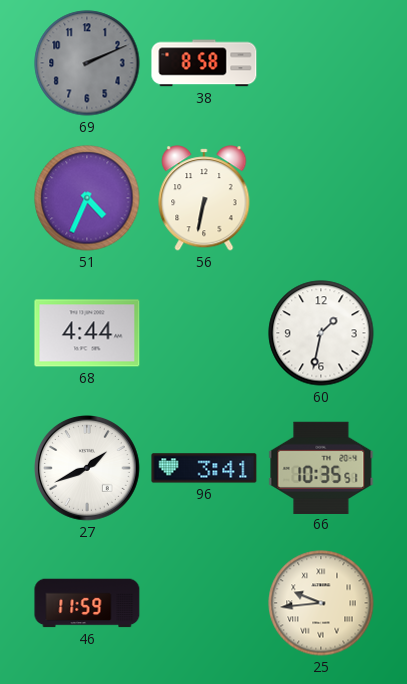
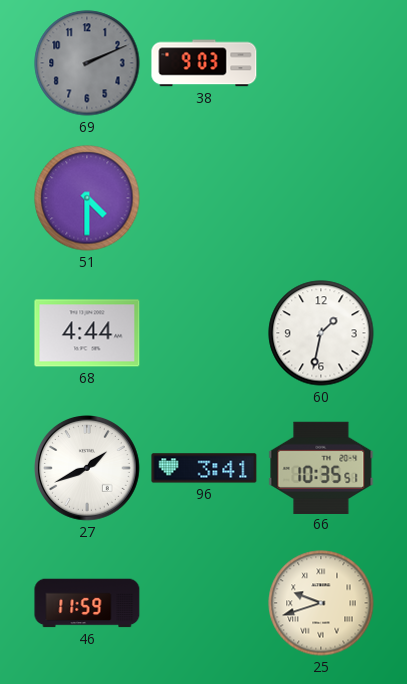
38: 8:58 -> 9:03 (204, 63)
51: 4:34 -> 4:30 (87, 198)
56: 6:32 -> none (204, 198)
25: 9:44 -> 9:42 (321, 603)
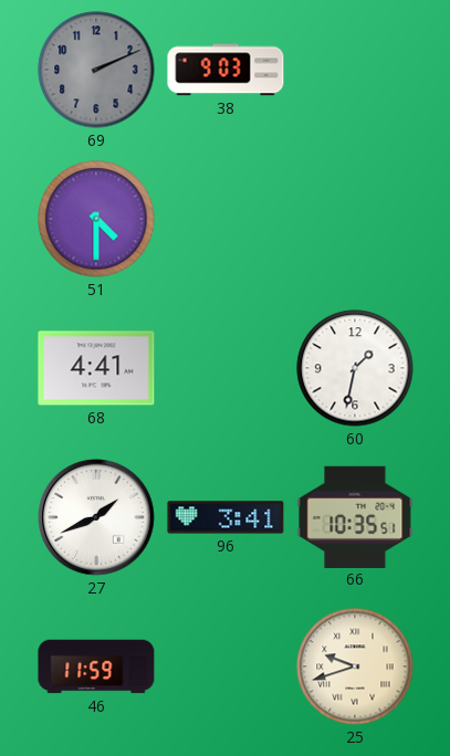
68: 4:44 -> 4:41 (96, 368)
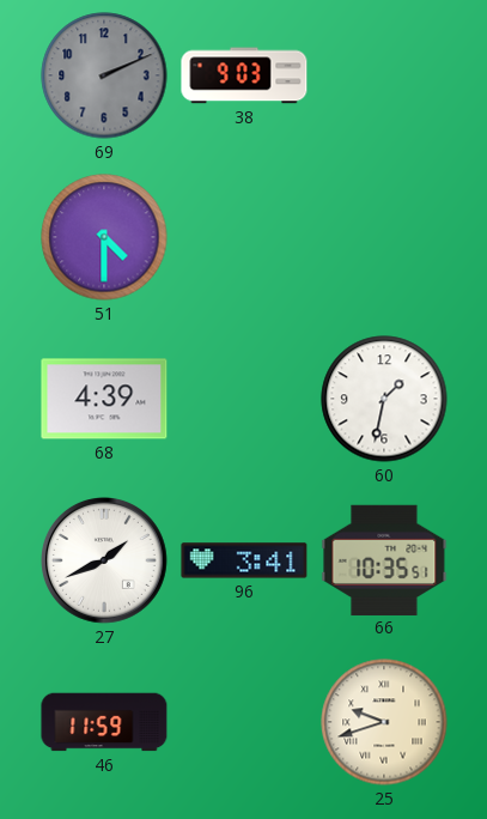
68: 4:41 -> 4:39 (104, 399)
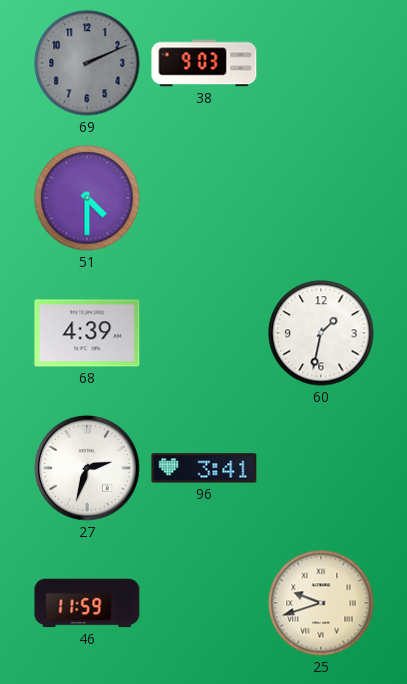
27: 1:41 -> 2:33 (88, 469)
66: 10:35 -> none (384, 559)
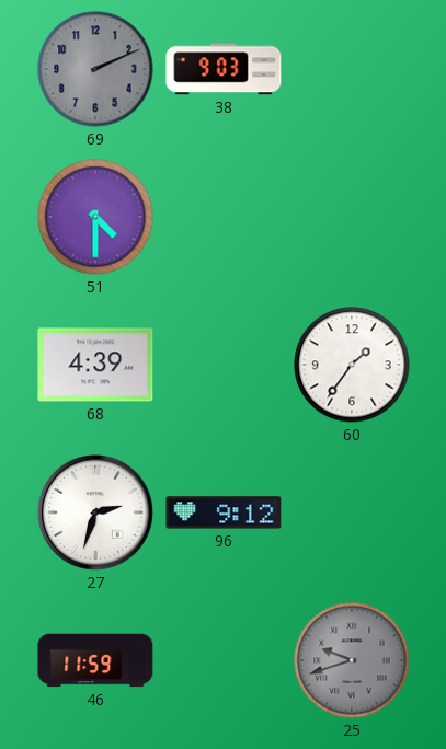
60: 1:32 -> 1:36 (352, 365)
96: 3:41 -> 9:12 (224, 512)
25 dial: cream -> grey (352, 660)
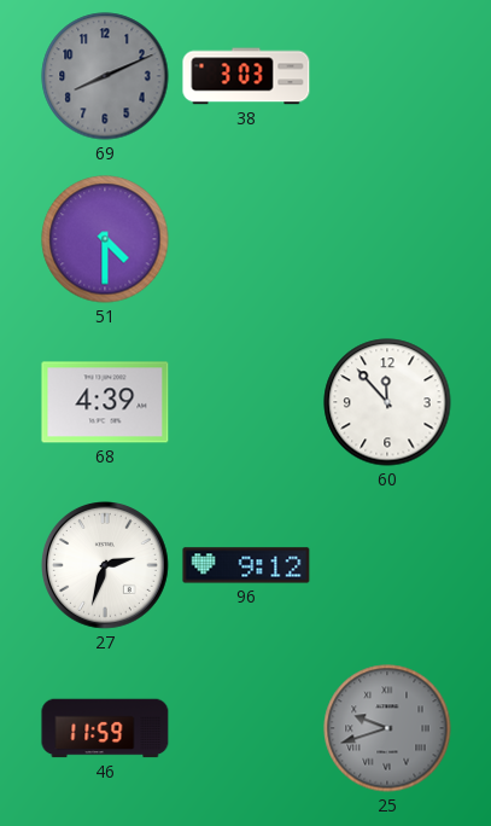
69: 2:11 -> 8:11 (105, 76)
38: 9:03 -> 3:03 (246, 76)
60: 1:36 -> 11:53 (387, 402)
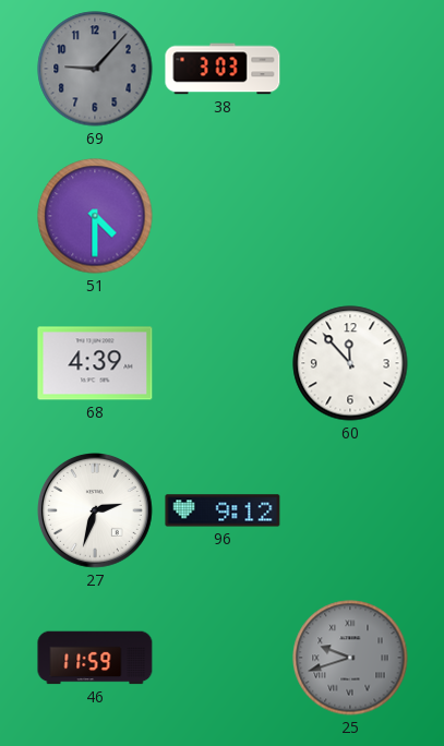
69: 8:11 -> 9:07 (95, 69)
